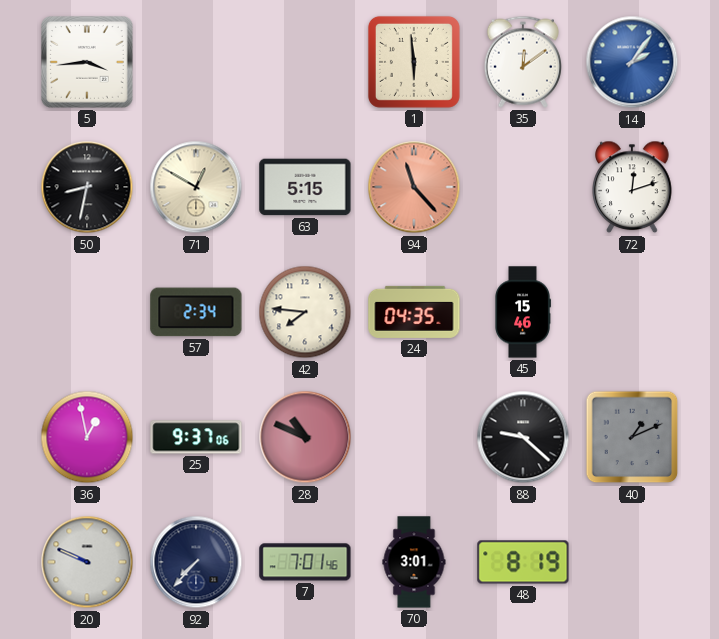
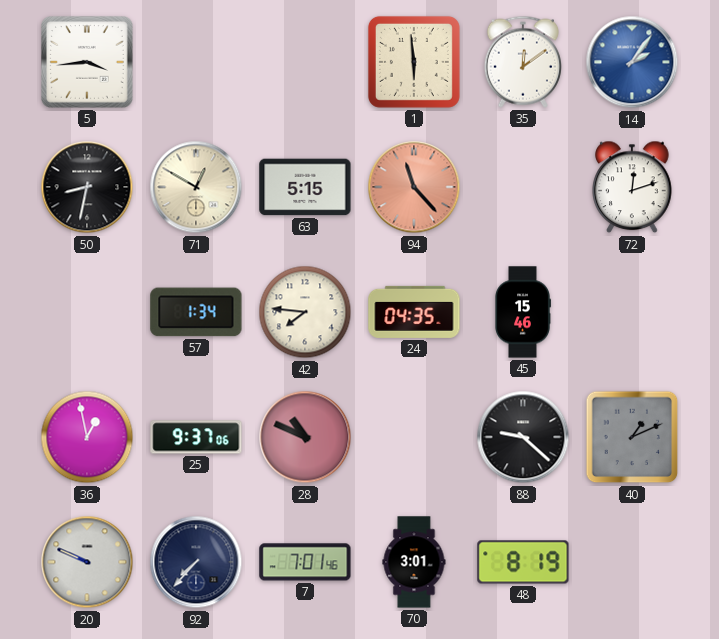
57: 2:34 -> 1:34 (196, 312)
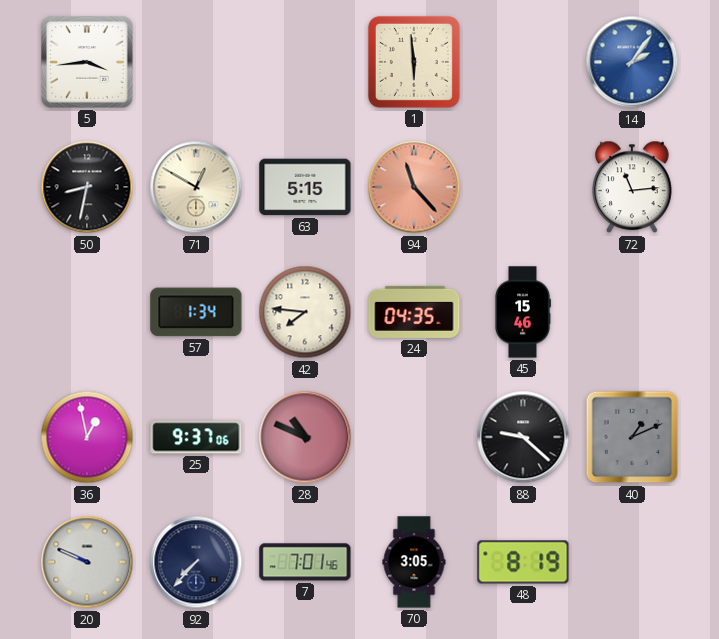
35: 12:09 -> none (523, 62)
72: 12:12 -> 11:14 (632, 187)
70: 3:01 -> 3:05 (414, 562)
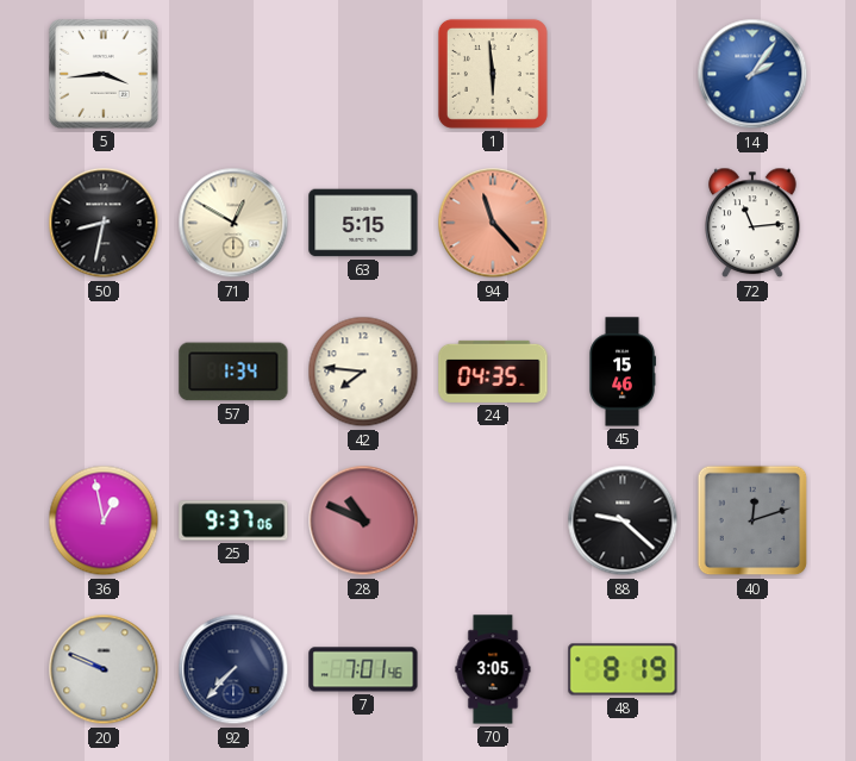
40: 1:11 -> 12:12 (752, 520)
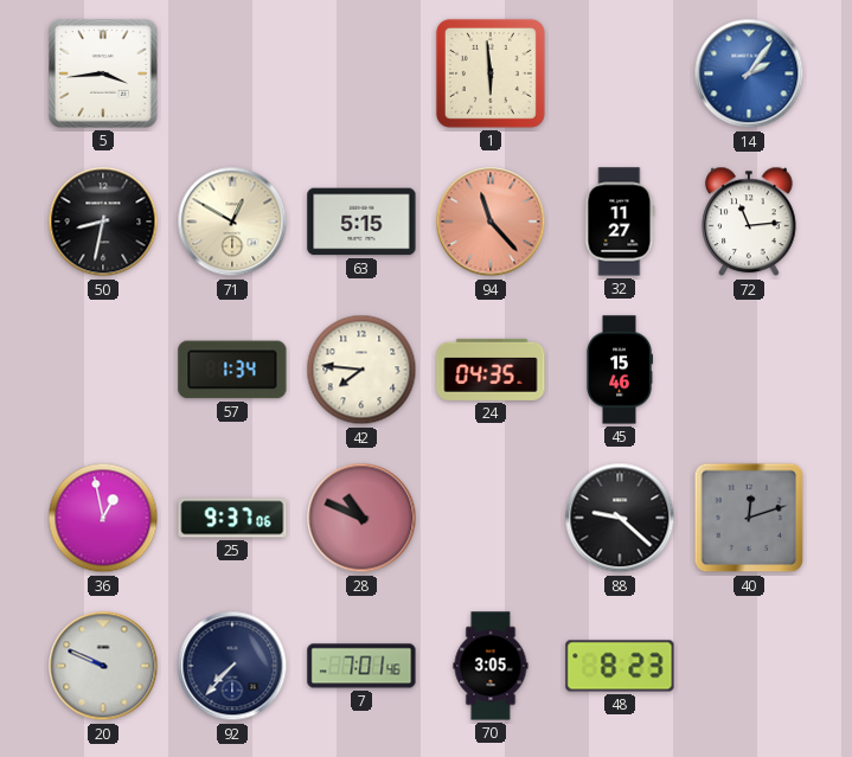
32: none -> 11:27 (620, 222)
48: 8:19 -> 8:23 (620, 666)
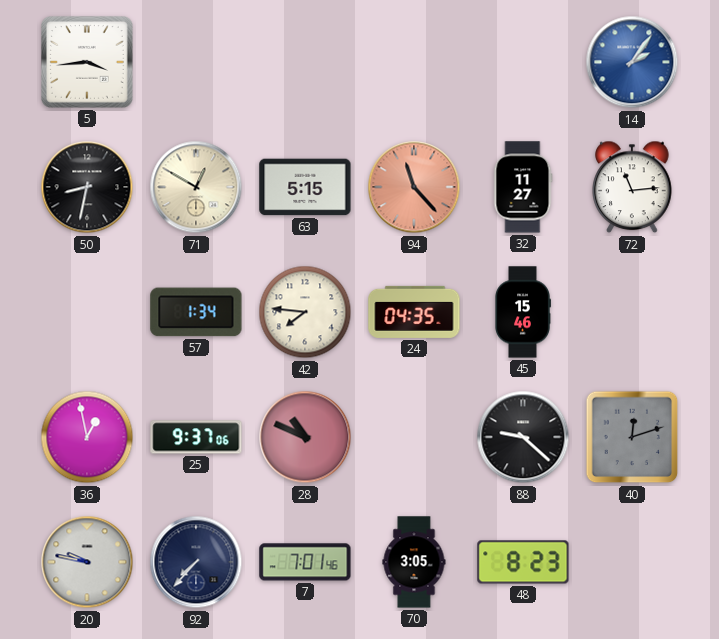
1: 5:59 -> none (491, 73)
20: 9:49 -> 9:47 (87, 562)
